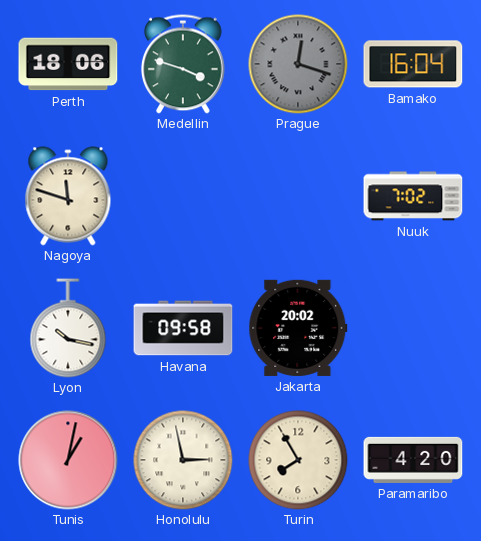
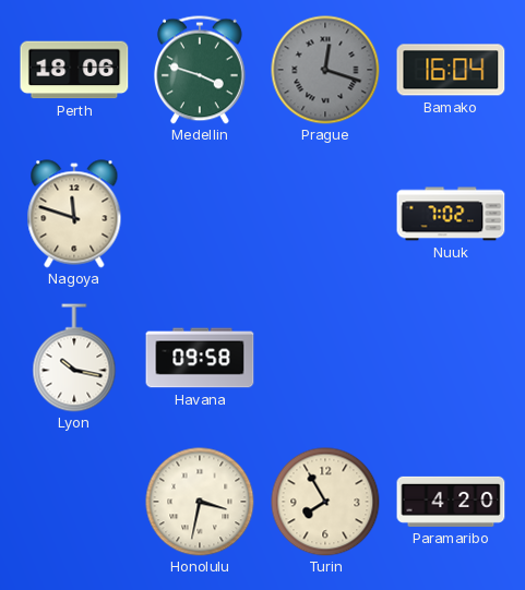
Jakarta: 20:02 -> none (298, 328)
Tunis: 1:02 -> none (68, 460)
Honolulu: 2:58 -> 3:32 (200, 502)
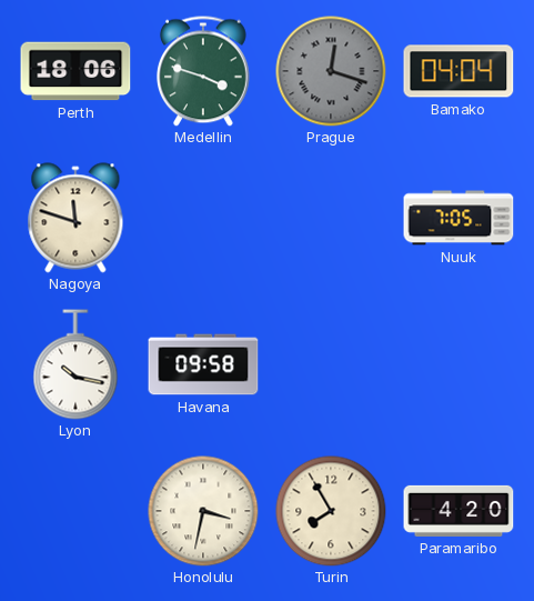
Bamako: 16:04 -> 04:04 (459, 71)
Nuuk: 7:02 -> 7:05 (459, 218)
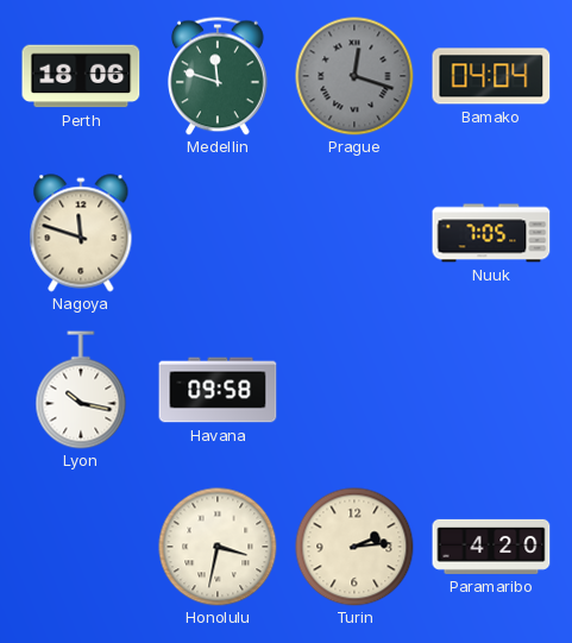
Medellin: 3:48 -> 11:48 (218, 76)
Turin: 7:55 -> 2:14 (354, 547)
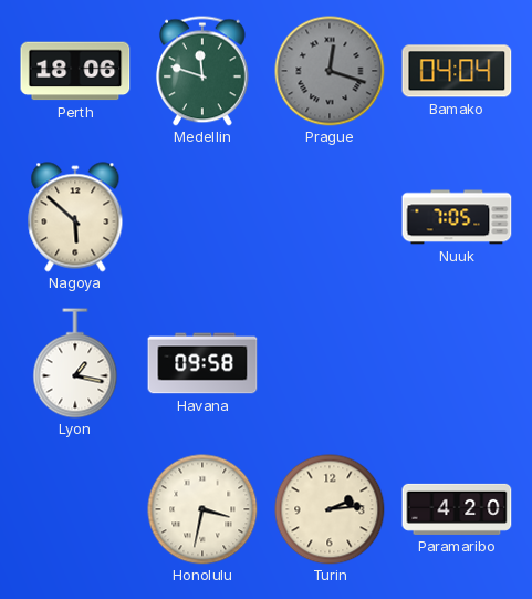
Nagoya: 11:48 -> 5:52 (75, 217)
Lyon: 10:17 -> 1:17 (75, 363)
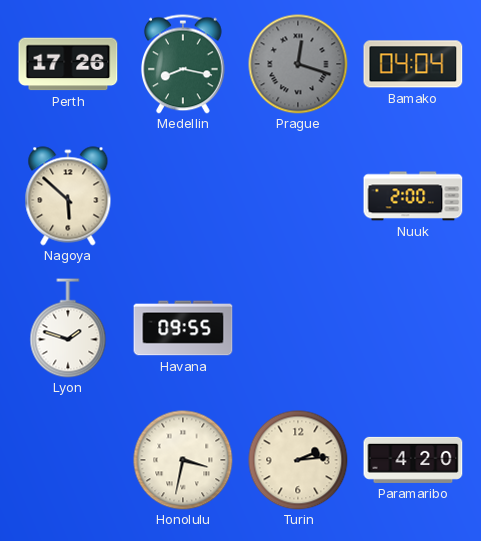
Perth: 18:06 -> 17:26 (68, 64)
Medellin: 11:48 -> 8:17 (183, 64)
Nuuk: 7:05 -> 2:00 (413, 196)
Lyon: 1:17 -> 1:48 (68, 328)
Havana: 09:58 -> 09:55 (183, 328)
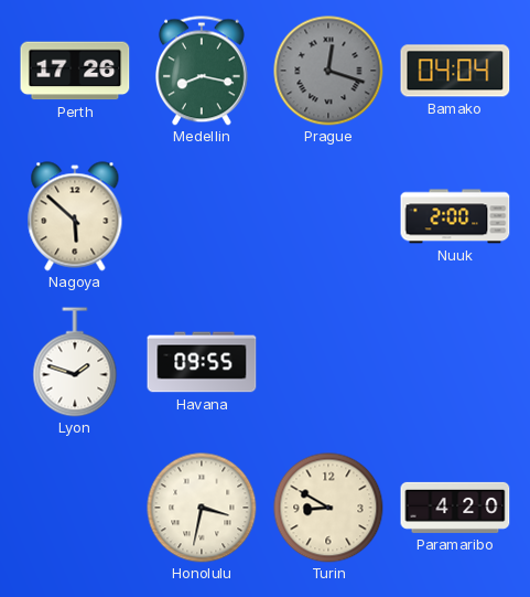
Turin: 2:14 -> 8:50 (328, 508)
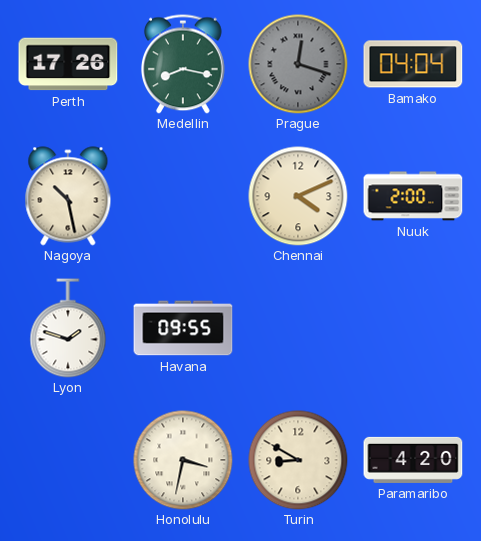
Nagoya: 5:52 -> 10:28 (68, 196)
Chennai: none -> 4:11 (298, 196)
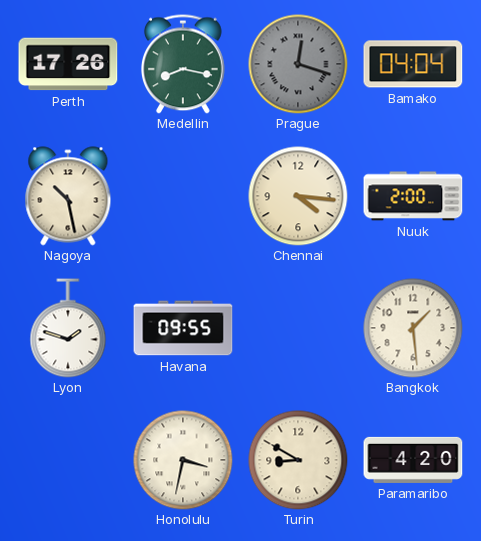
Chennai: 4:11 -> 4:16 (298, 196)
Bangkok: none -> 1:29 (413, 328)
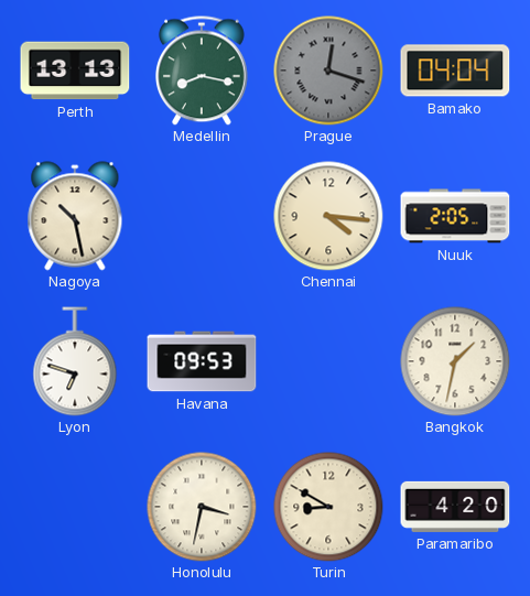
Perth: 17:26 -> 13:13 (75, 71)
Nuuk: 2:00 -> 2:05 (455, 216)
Lyon: 1:48 -> 6:48 (75, 361)
Havana: 09:55 -> 09:53 (202, 361)
Bangkok: 1:29 -> 1:32 (455, 361)
